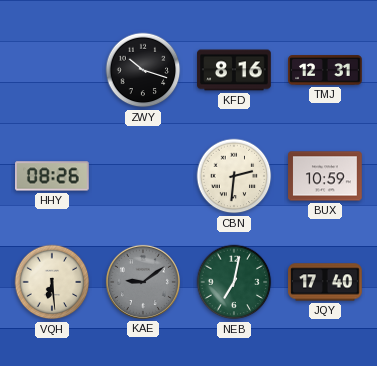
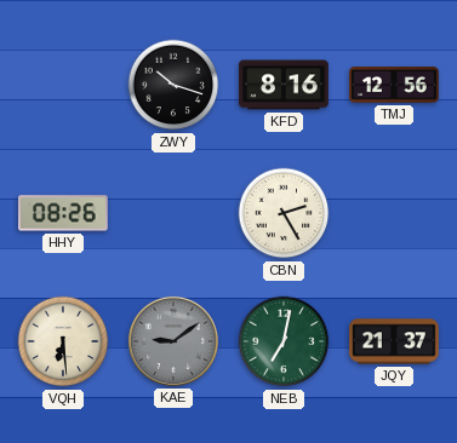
TMJ: 12:31 -> 12:56 (394, 85)
CBN: 2:31 -> 2:25 (284, 213)
BUX: 10:59 -> none (325, 176)
JQY: 17:40 -> 21:37 (394, 341)
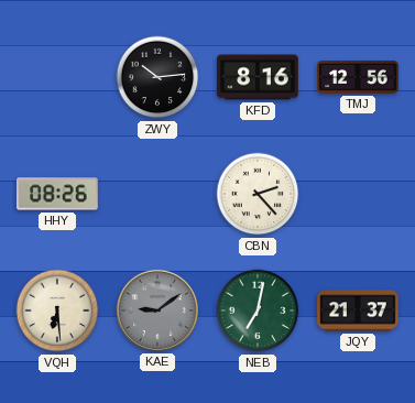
ZWY: 10:18 -> 10:14 (157, 77)
CBN: 2:25 -> 2:23 (258, 194)
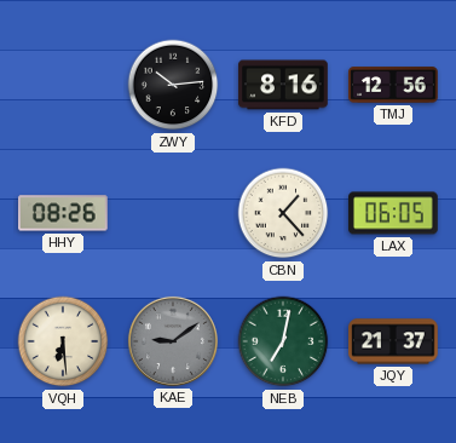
CBN: 2:23 -> 1:23 (283, 213)
LAX: none -> 06:05 (393, 213)
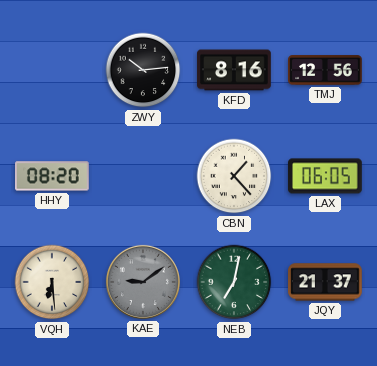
HHY: 08:26 -> 08:20 (53, 176)
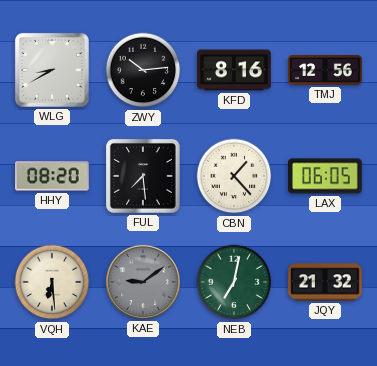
WLG: none -> 8:40 (52, 70)
FUL: none -> 7:29 (143, 176)
JQY: 21:37 -> 21:32 (325, 282)
